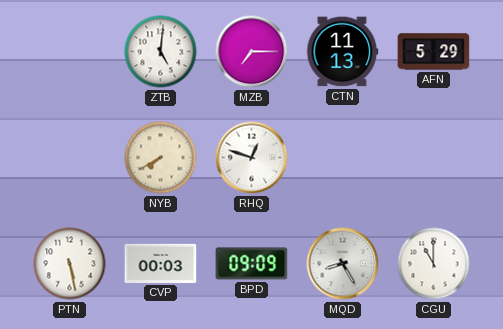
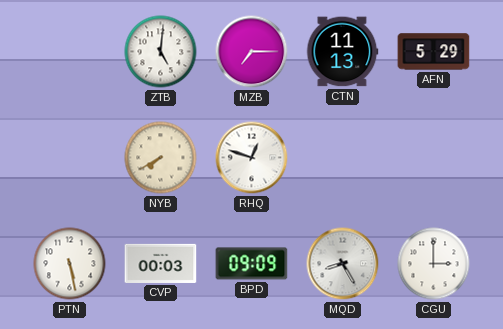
CGU: 11:00 -> 3:00 (434, 264)
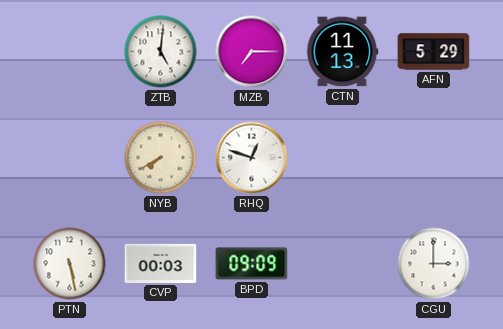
MQD: 8:25 -> none (343, 264)
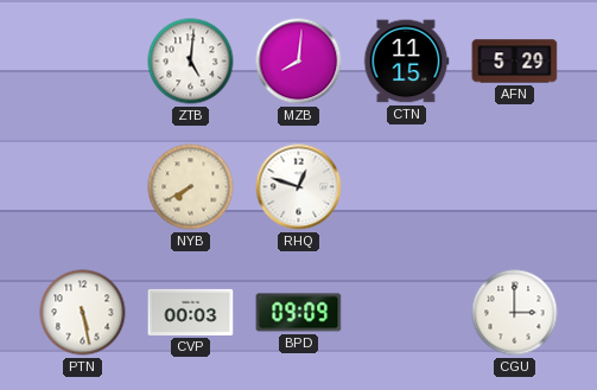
MZB: 7:15 -> 8:01 (299, 62)
CTN: 11:13 -> 11:15 (406, 62)
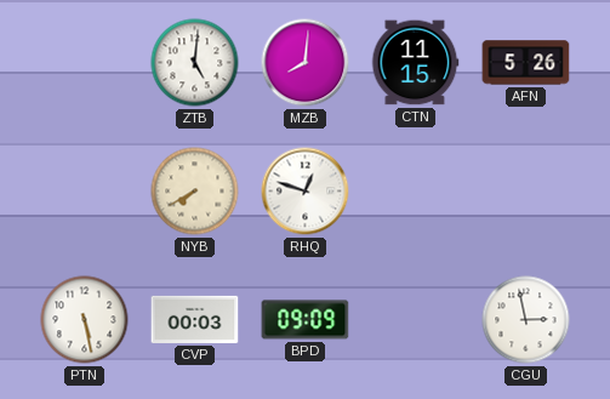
AFN: 5:29 -> 5:26 (526, 63)
CGU: 3:00 -> 2:58 (526, 320)
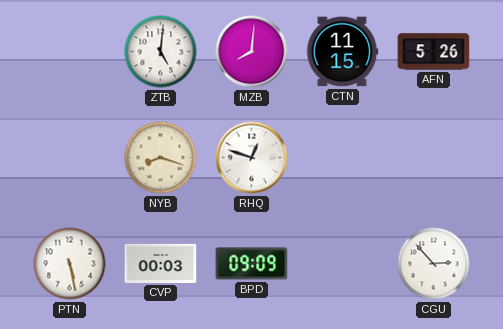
NYB: 7:40 -> 8:18 (161, 158)
CGU: 2:58 -> 2:53 (434, 264)
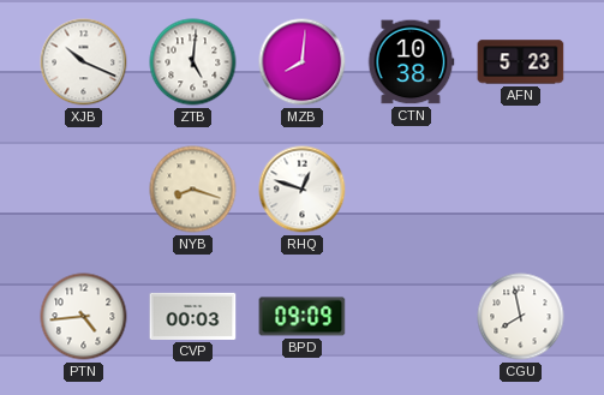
XJB: none -> 10:19 (84, 62)
CTN: 11:15 -> 10:38 (411, 62)
AFN: 5:26 -> 5:23 (521, 62)
PTN: 5:28 -> 4:44 (84, 317)
CGU: 2:53 -> 7:58 (521, 317)
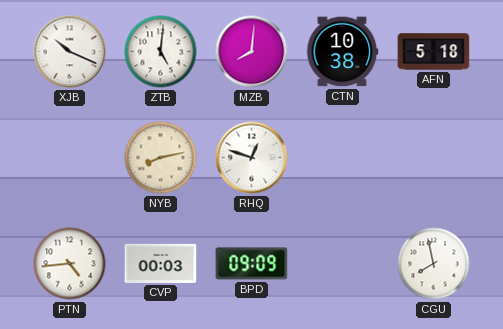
AFN: 5:23 -> 5:18 (434, 52)
NYB: 8:18 -> 8:13 (161, 158)
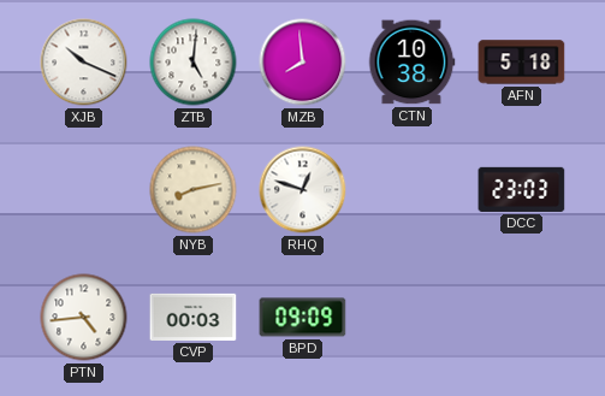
MZB: 8:01 -> 7:59 (303, 63)
DCC: none -> 23:03 (522, 189)
CGU: 7:58 -> none (434, 264)
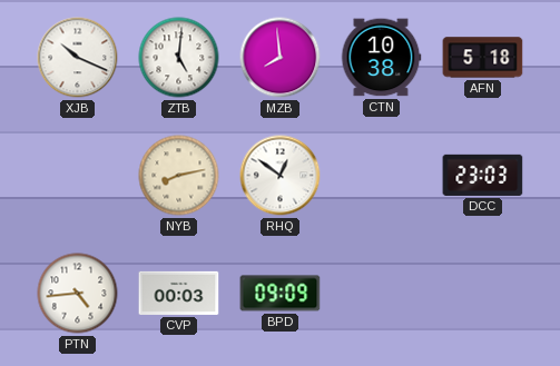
RHQ: 12:48 -> 12:51 (281, 176)
